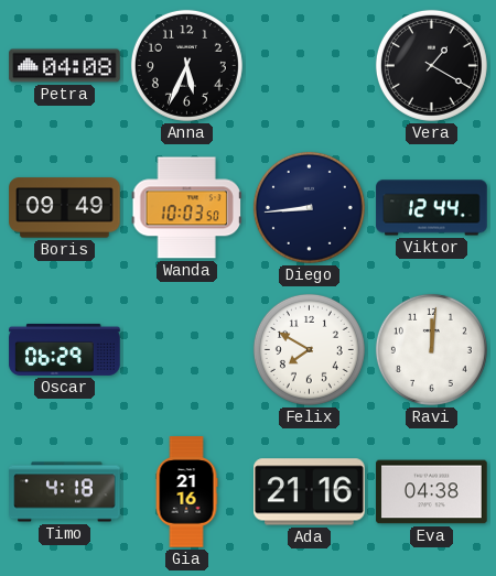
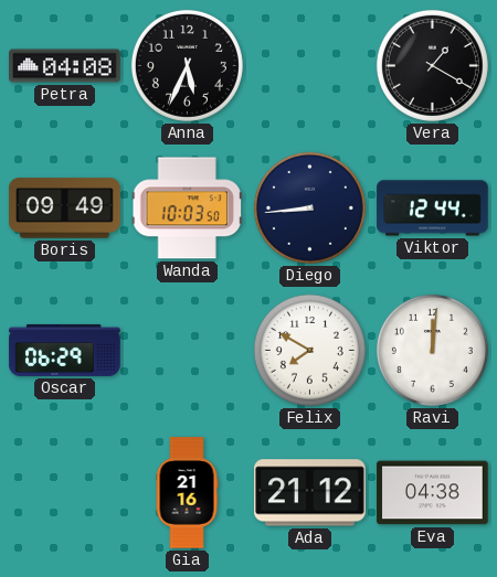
Timo: 4:18 -> none (65, 492)
Ada: 21:16 -> 21:12 (310, 493)
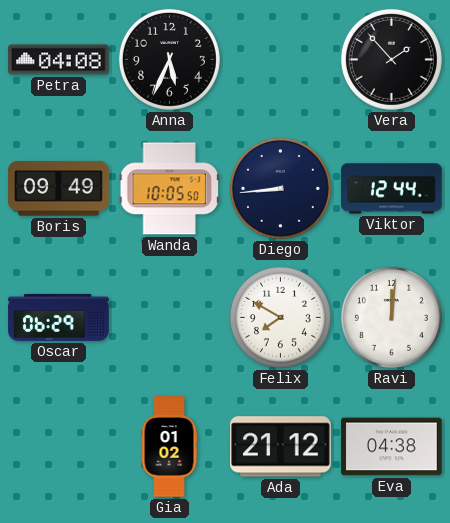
Vera: 1:20 -> 1:53 (391, 59)
Wanda: 10:03 -> 10:05 (169, 189)
Gia: 21:16 -> 01:02 (169, 447)
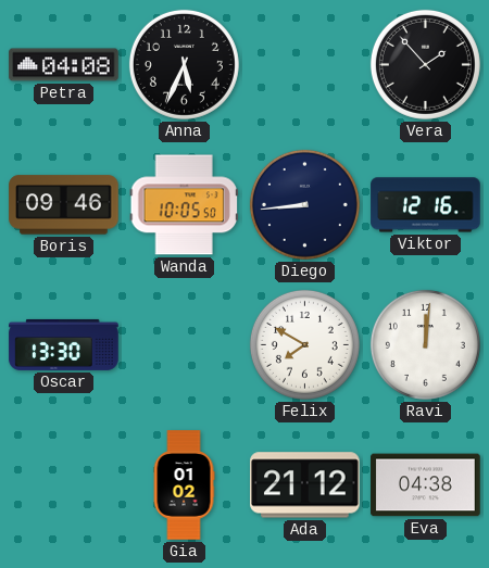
Boris: 09:49 -> 09:46 (64, 205)
Viktor: 12:44 -> 12:16 (426, 205)
Oscar: 06:29 -> 13:30 (64, 344)
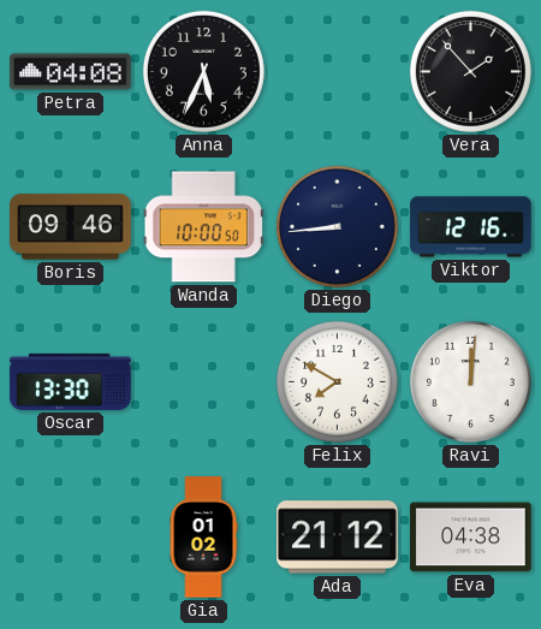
Wanda: 10:05 -> 10:00 (203, 227)
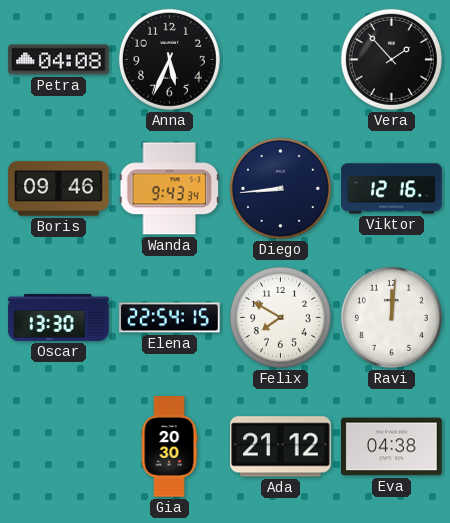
Wanda: 10:00 -> 9:43 (169, 189)
Elena: none -> 22:54 (170, 318)
Gia: 01:02 -> 20:30 (169, 447)
